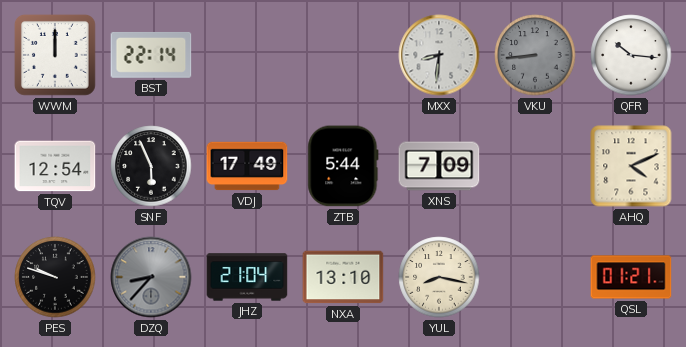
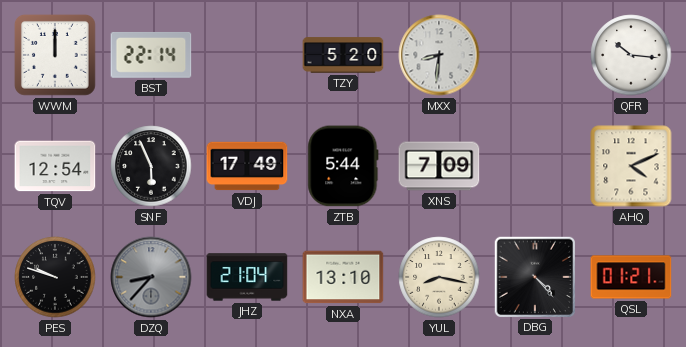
TZY: none -> 5:20 (343, 55)
VKU: 8:44 -> none (535, 55)
DBG: none -> 4:23 (534, 276)
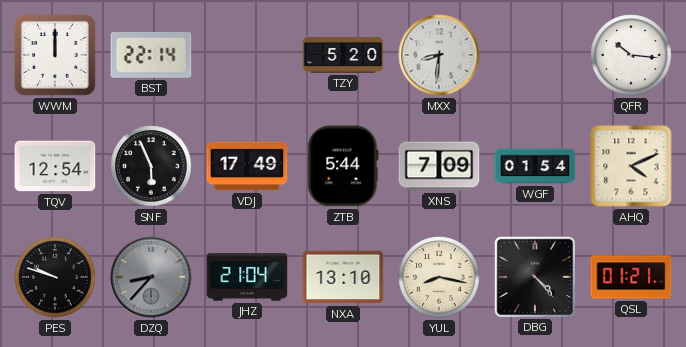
WGF: none -> 01:54 (535, 166)
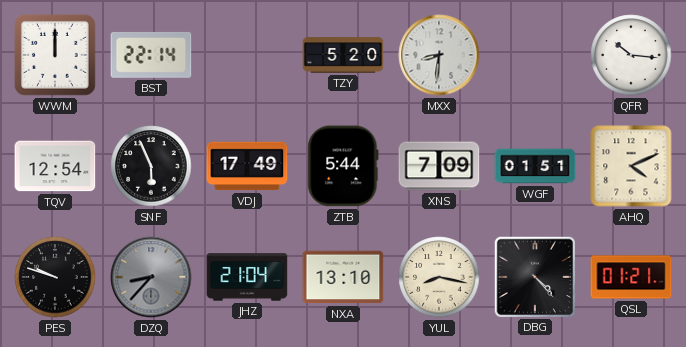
WGF: 01:54 -> 01:51 (535, 166)
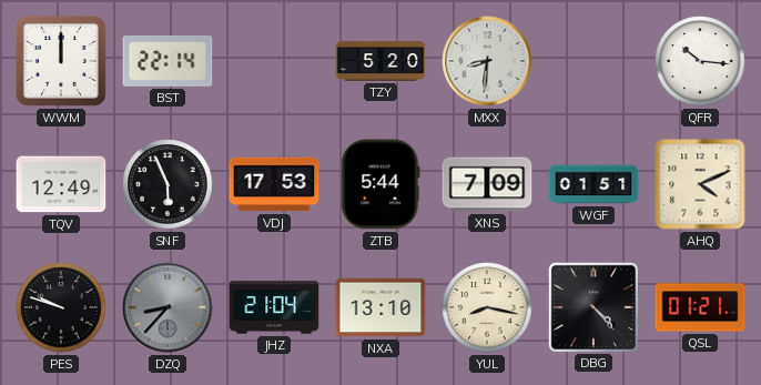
TQV: 12:54 -> 12:49 (61, 184)
VDJ: 17:49 -> 17:53 (274, 184)
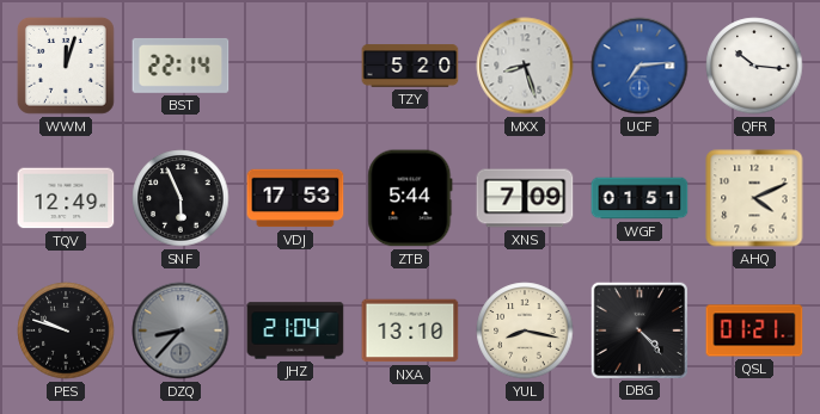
WWM: 12:00 -> 12:03 (66, 66)
MXX: 8:31 -> 8:27 (525, 66)
UCF: none -> 7:14 (640, 66)
